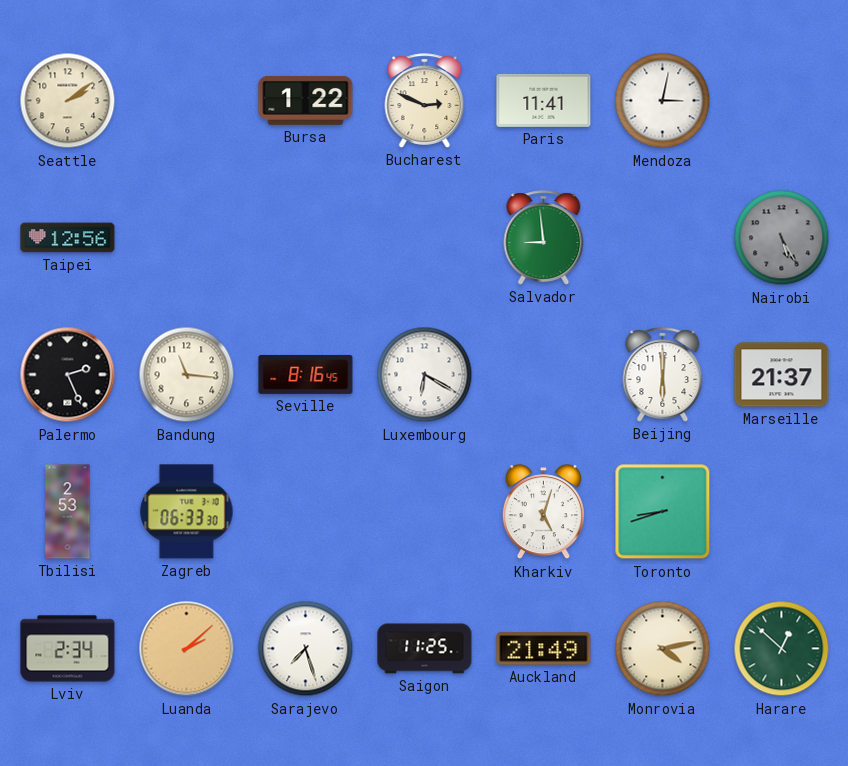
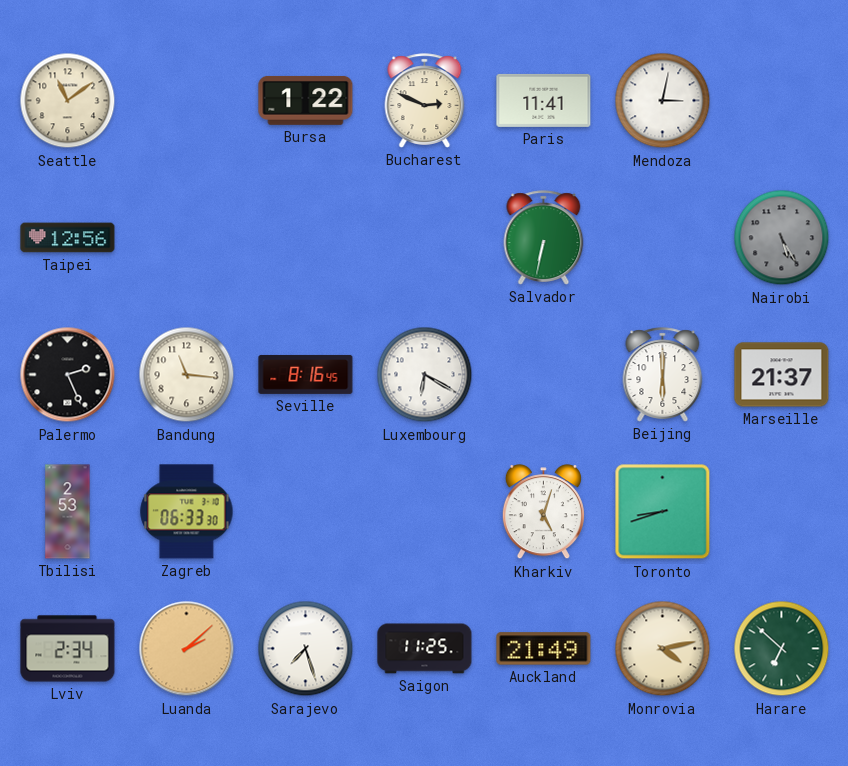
Seattle: 2:09 -> 11:09 (68, 101)
Salvador: 8:59 -> 6:32 (544, 238)
Harare: 12:52 -> 6:52 (782, 649)
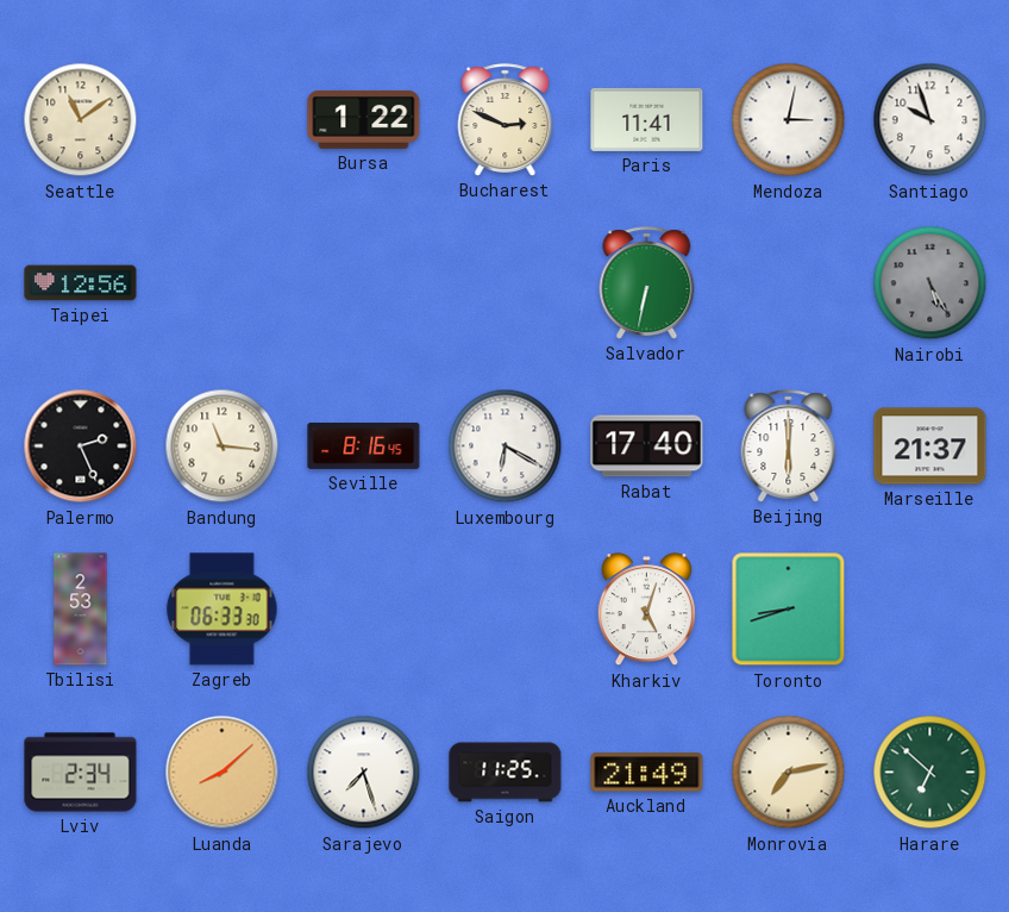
Santiago: none -> 9:57 (930, 120)
Rabat: none -> 17:40 (647, 446)
Luanda: 2:08 -> 8:08 (223, 773)
Monrovia: 4:13 -> 7:13 (789, 773)
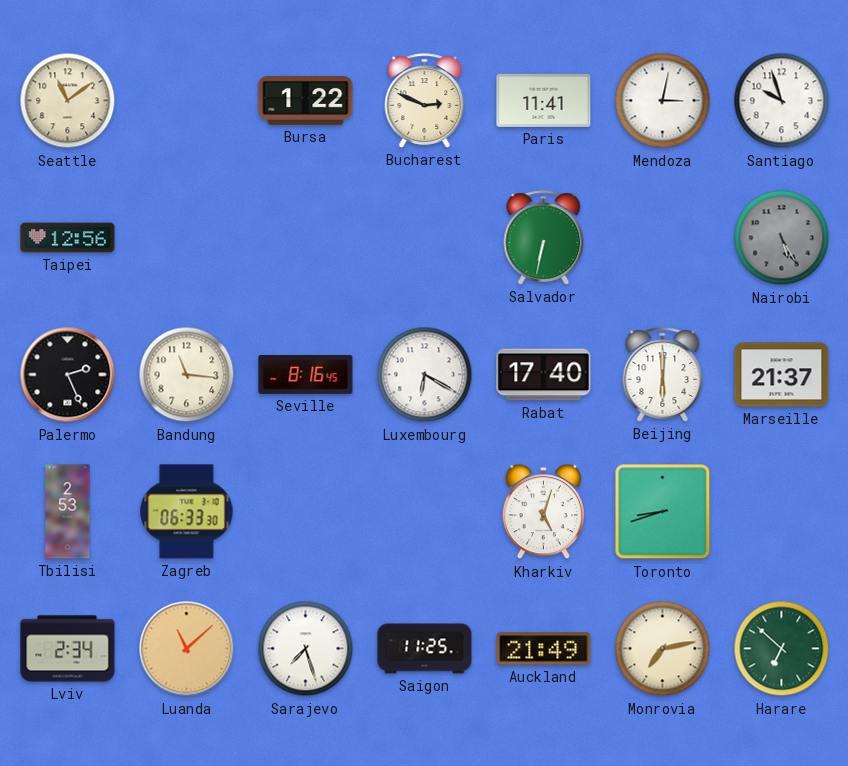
Luanda: 8:08 -> 11:08 (187, 649)
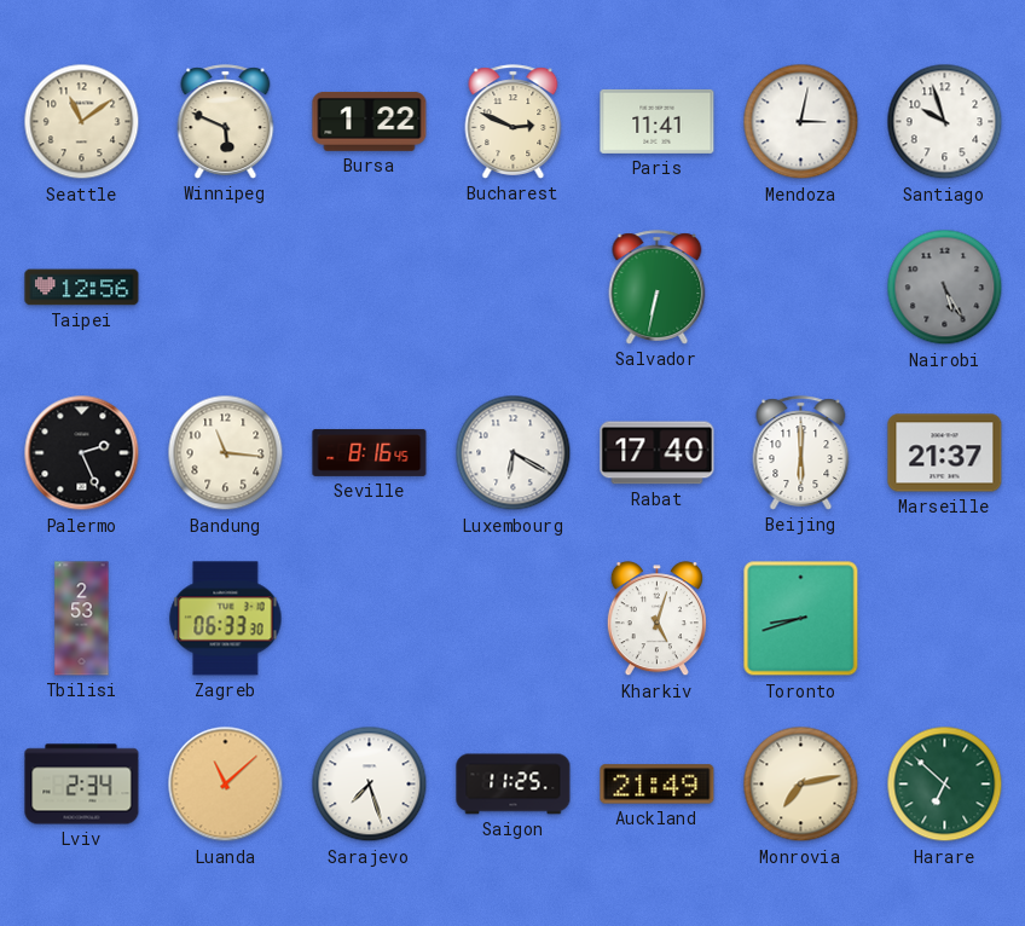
Winnipeg: none -> 5:49 (226, 122)
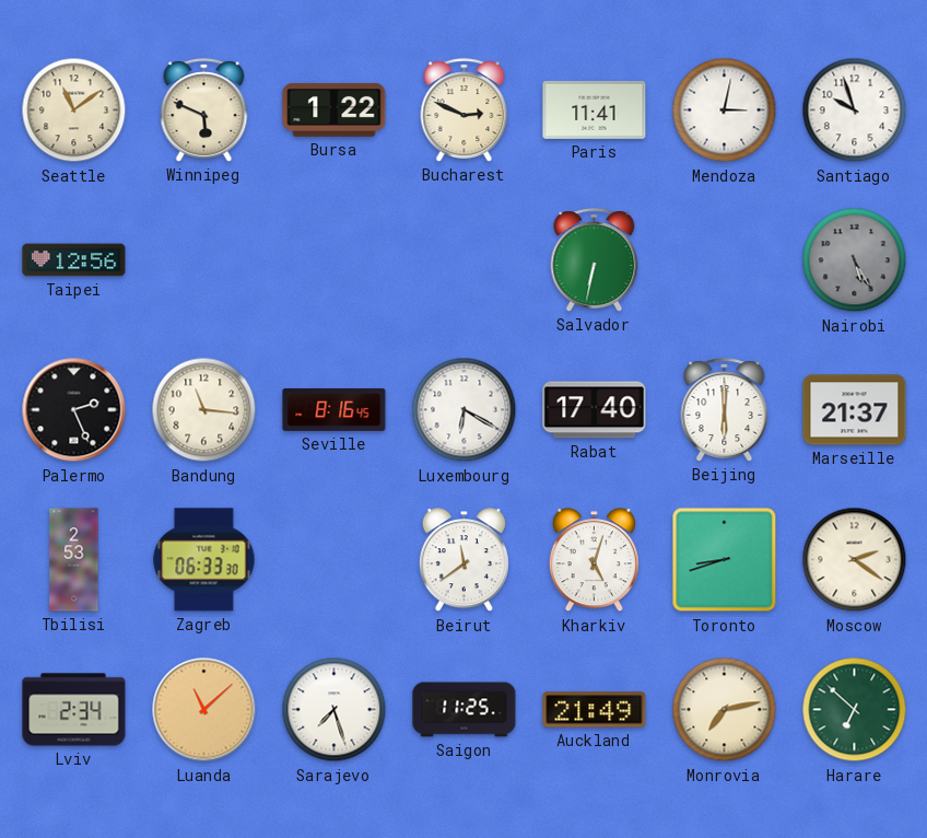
Beirut: none -> 11:39 (463, 560)
Moscow: none -> 2:21 (855, 560)
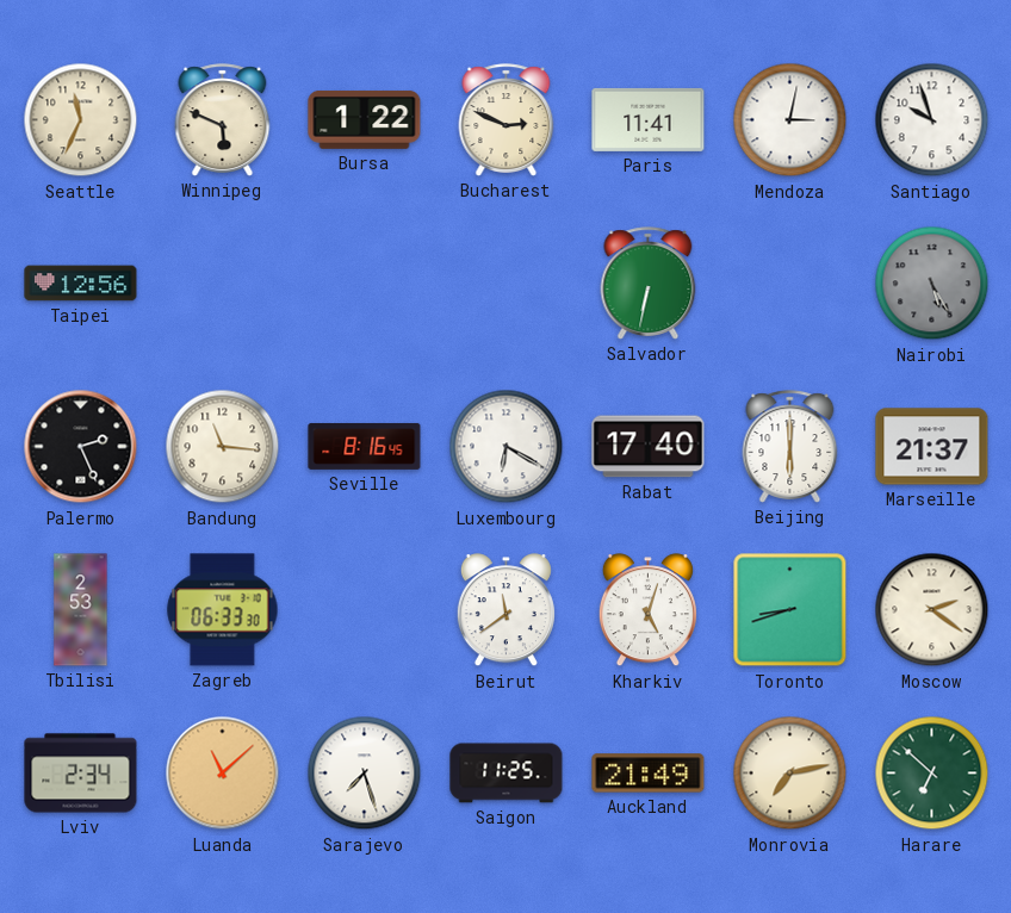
Seattle: 11:09 -> 11:34 (81, 120)
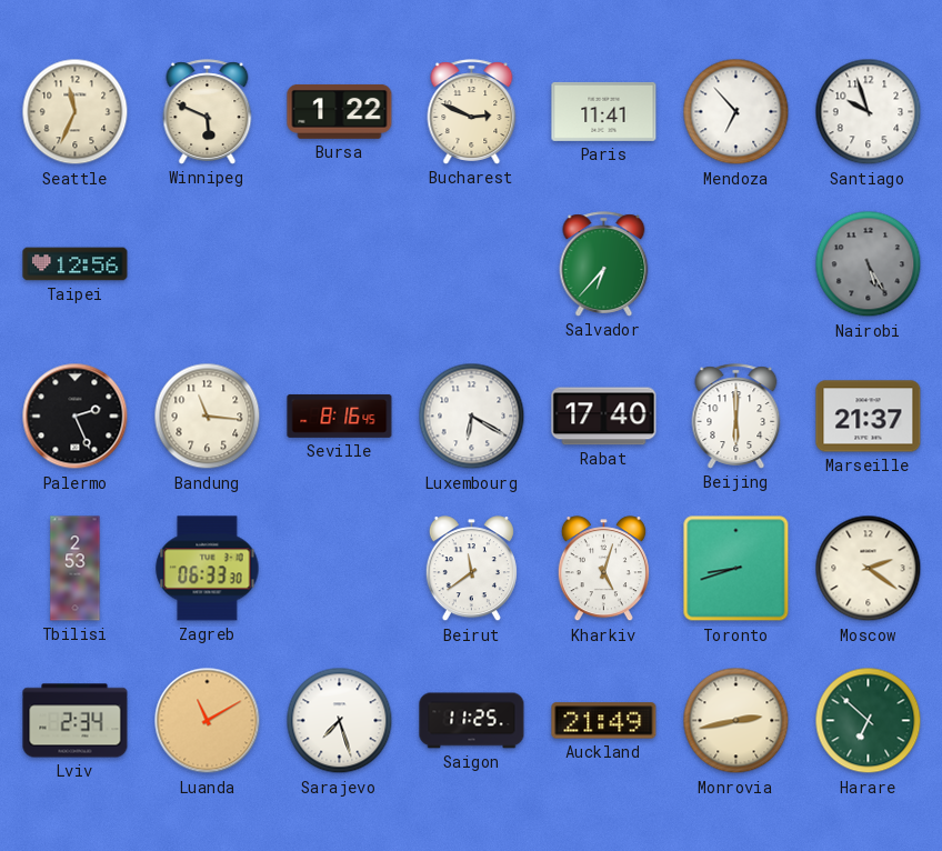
Mendoza: 3:02 -> 6:53 (736, 112)
Salvador: 6:32 -> 6:37 (604, 264)
Luanda: 11:08 -> 11:10 (208, 721)
Monrovia: 7:13 -> 2:43 (736, 721)
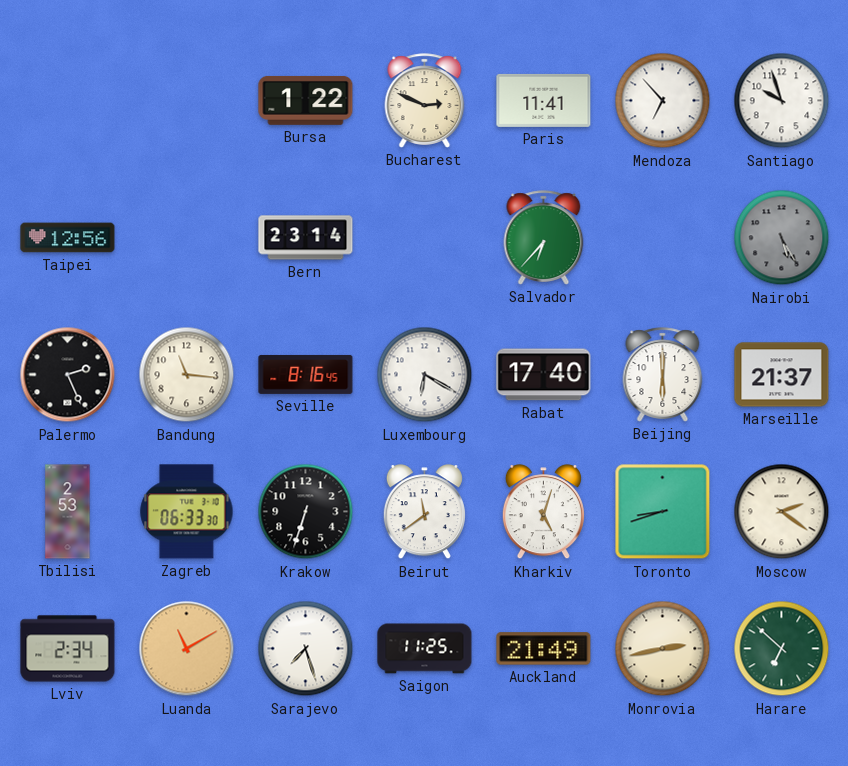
Seattle: 11:34 -> none (76, 112)
Winnipeg: 5:49 -> none (208, 112)
Bern: none -> 23:14 (306, 238)
Krakow: none -> 6:33 (306, 512)
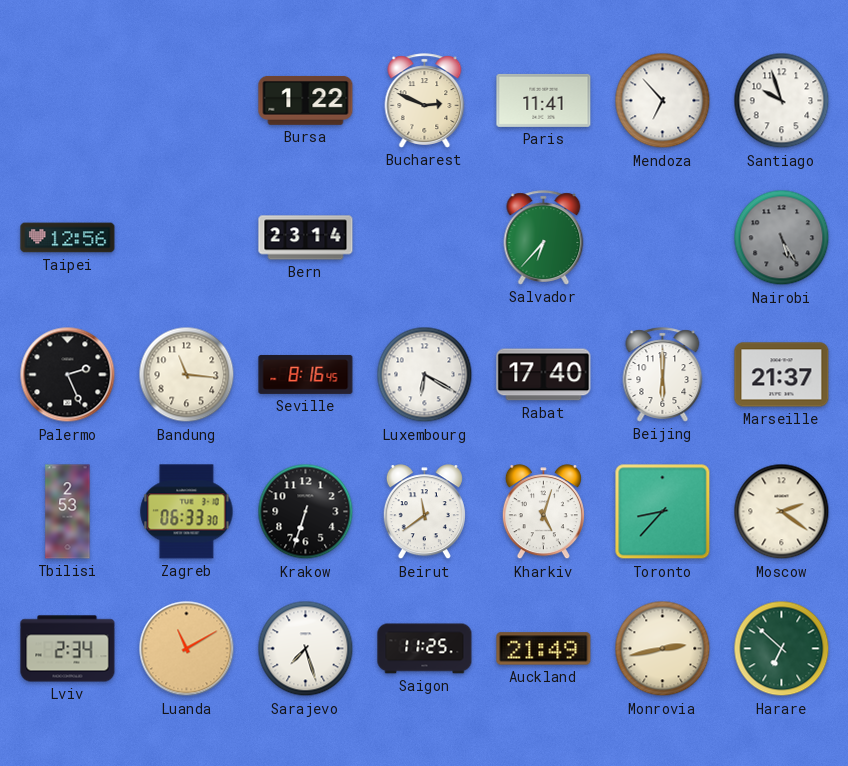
Toronto: 8:42 -> 8:37 (663, 512)
